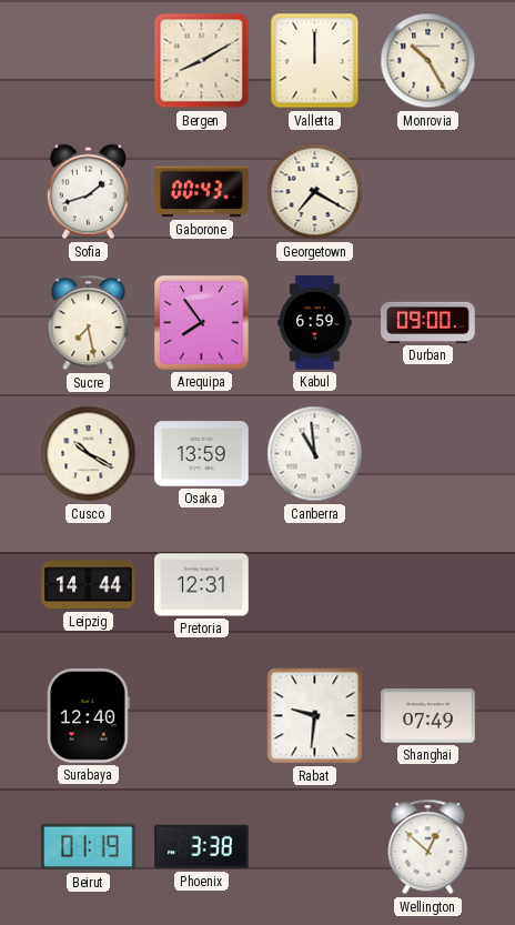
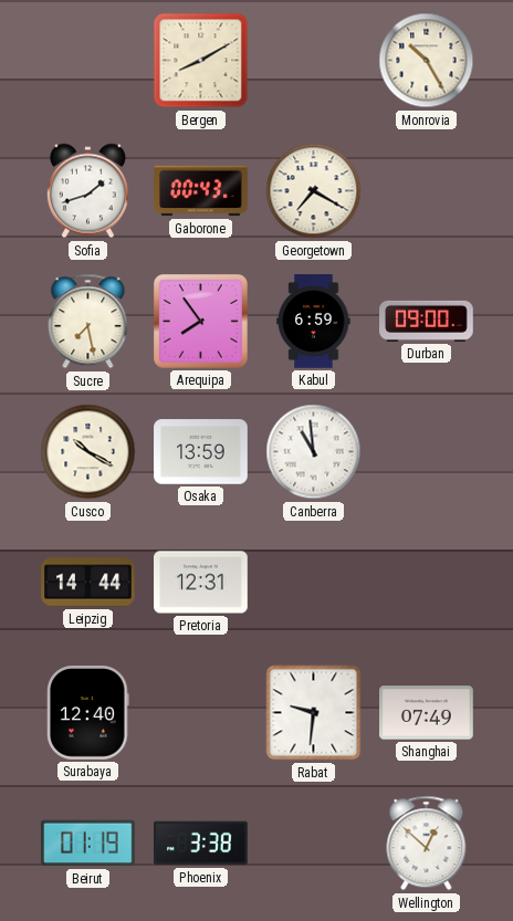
Valletta: 12:00 -> none (315, 61)
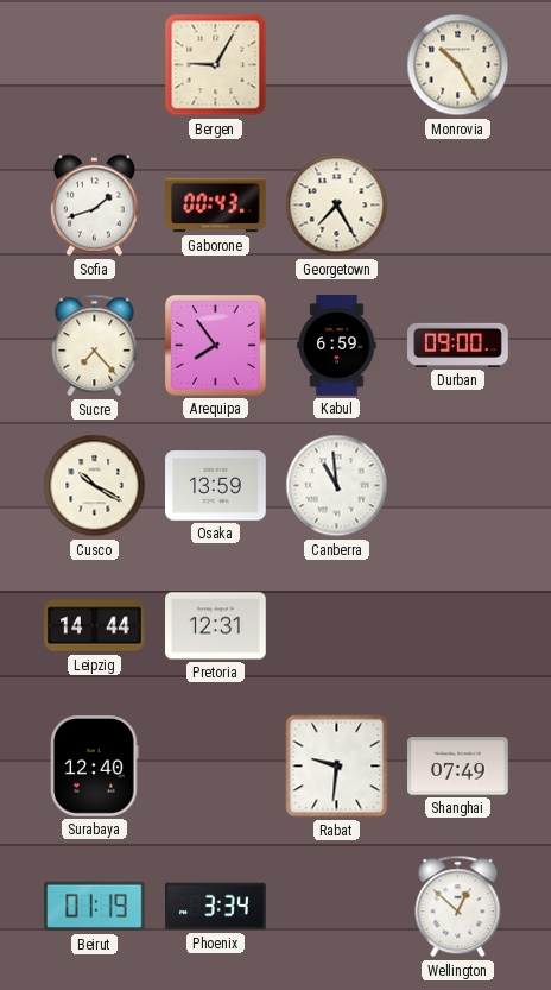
Bergen: 8:10 -> 9:05 (216, 65)
Georgetown: 7:20 -> 7:25 (337, 206)
Sucre: 7:28 -> 7:23 (95, 346)
Phoenix: 3:38 -> 3:34 (216, 907)
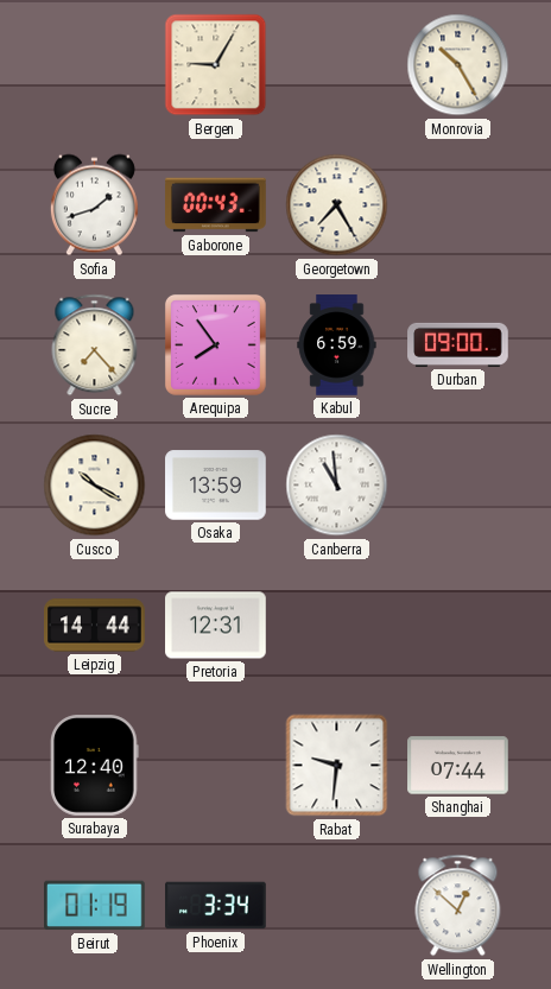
Shanghai: 07:49 -> 07:44 (458, 766)
